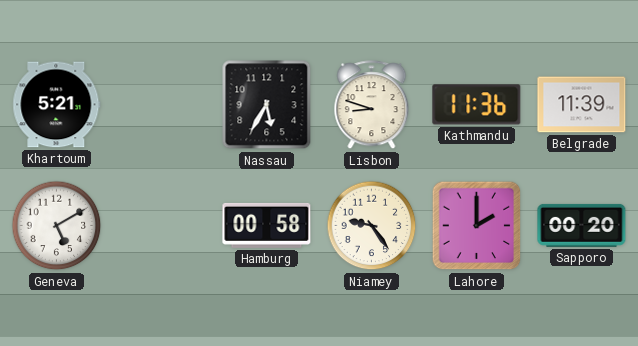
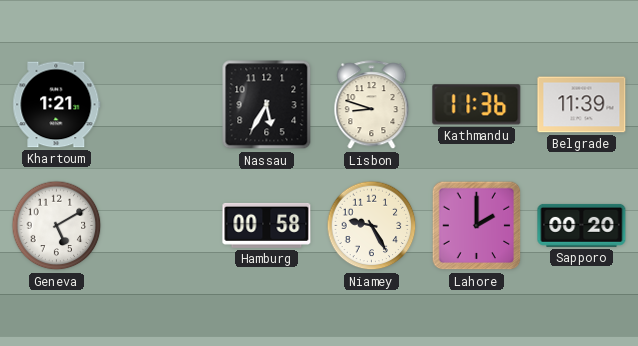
Khartoum: 5:21 -> 1:21 (57, 105)
Niamey: 9:24 -> 9:25 (372, 226)
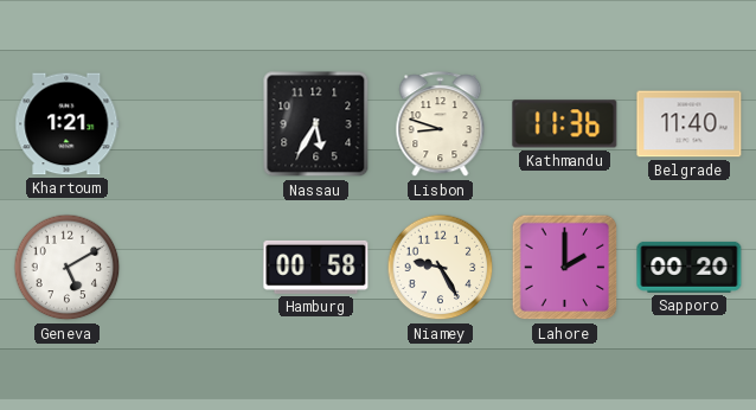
Belgrade: 11:39 -> 11:40 (690, 124)
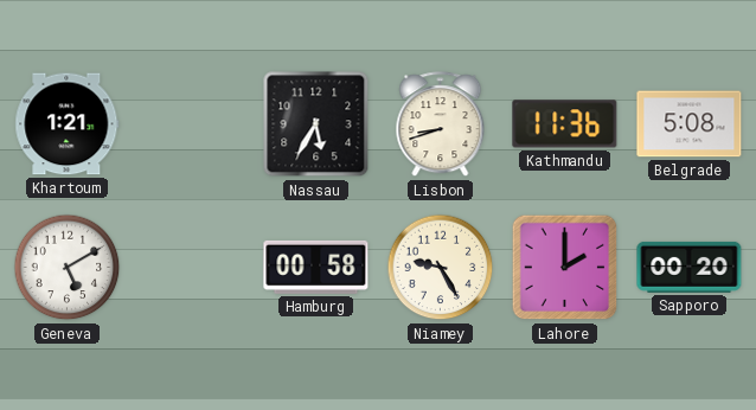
Lisbon: 8:48 -> 8:42 (441, 124)
Belgrade: 11:40 -> 5:08 (690, 124)
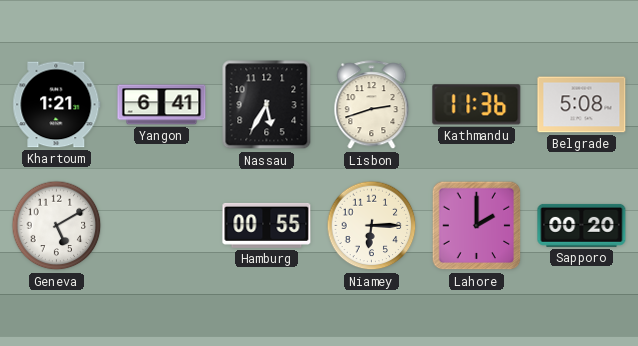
Yangon: none -> 6:41 (162, 105)
Lisbon: 8:42 -> 2:42 (372, 105)
Hamburg: 00:58 -> 00:55 (267, 225)
Niamey: 9:25 -> 6:15 (372, 226)
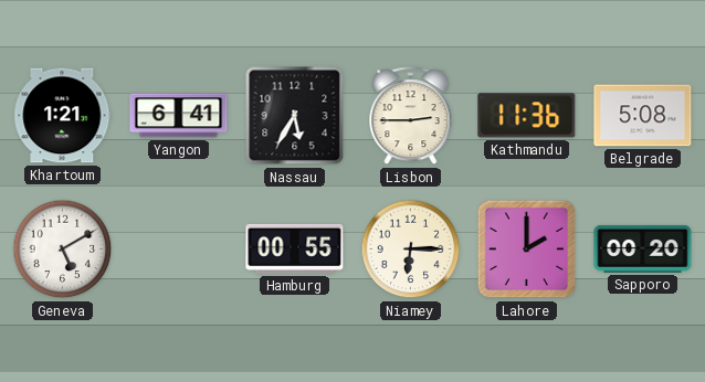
Lisbon: 2:42 -> 2:45 (411, 116)
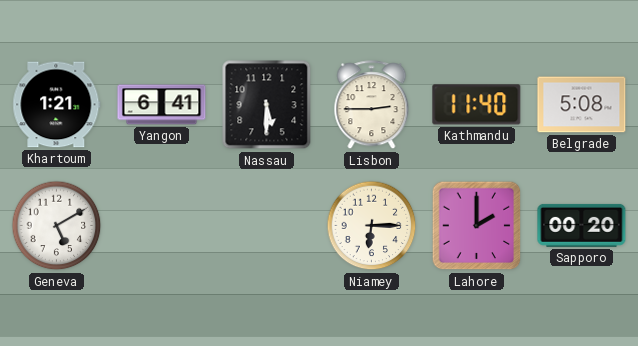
Nassau: 5:35 -> 5:30 (267, 105)
Kathmandu: 11:36 -> 11:40 (477, 105)
Hamburg: 00:55 -> none (295, 248)
